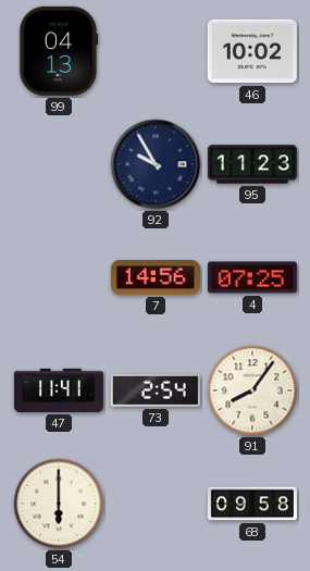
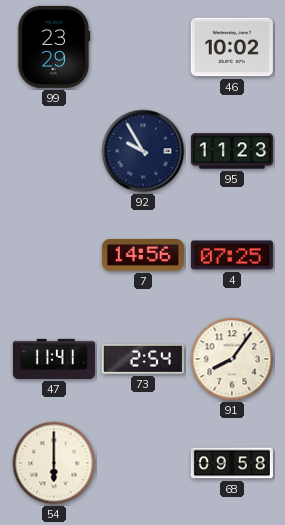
99: 04:13 -> 23:29 (54, 47)
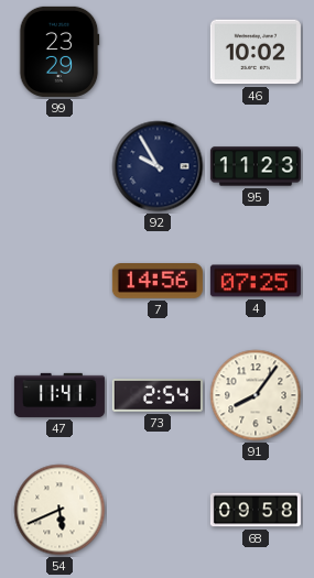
54: 6:00 -> 5:41 (59, 510)
